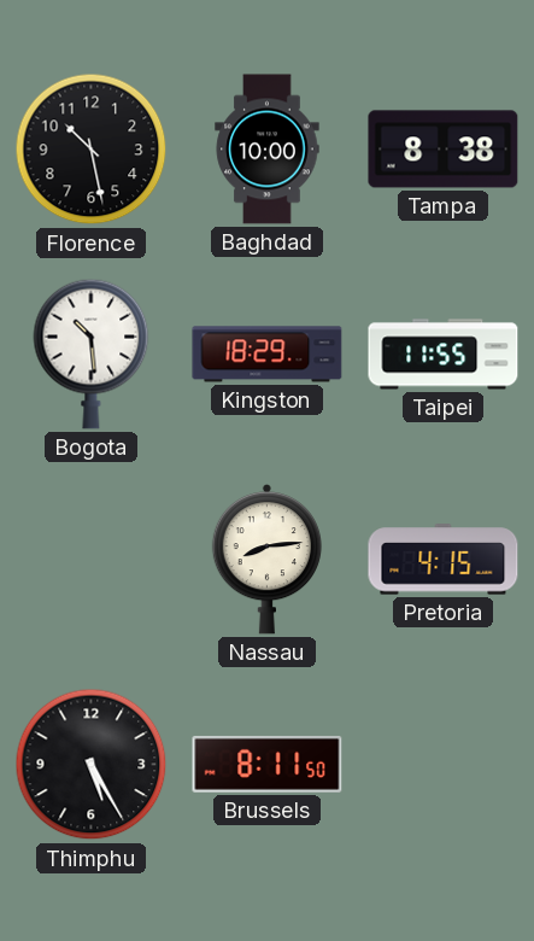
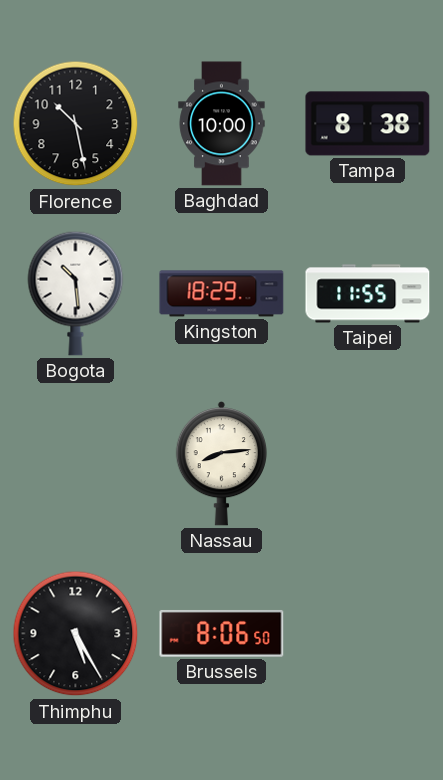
Pretoria: 4:15 -> none (444, 560)
Brussels: 8:11 -> 8:06 (222, 633)
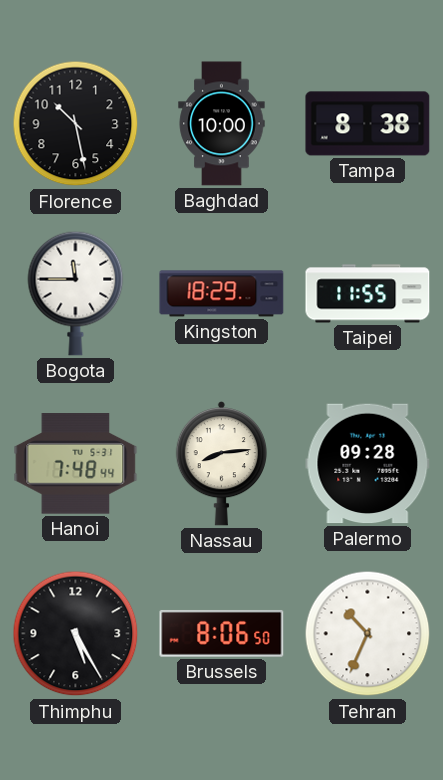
Bogota: 10:29 -> 11:45 (76, 293)
Hanoi: none -> 7:48 (76, 464)
Palermo: none -> 09:28 (368, 464)
Tehran: none -> 10:34 (368, 634)
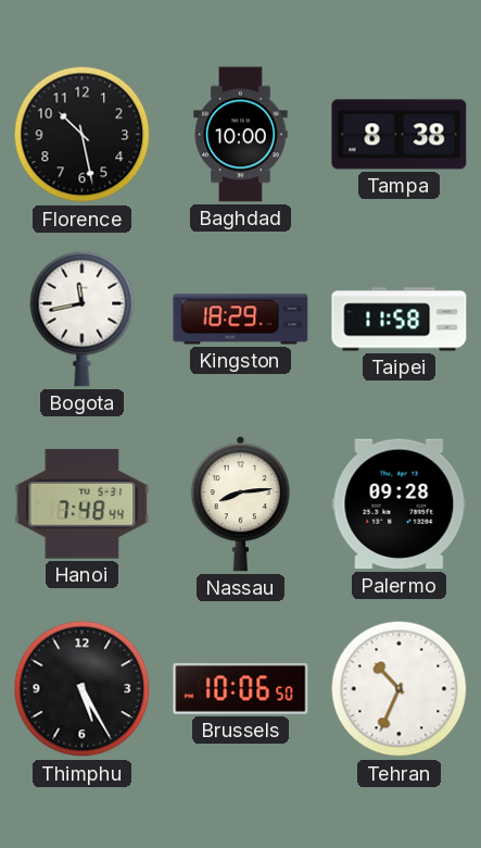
Bogota: 11:45 -> 11:43 (83, 319)
Taipei: 11:55 -> 11:58 (400, 320)
Brussels: 8:06 -> 10:06 (241, 688)
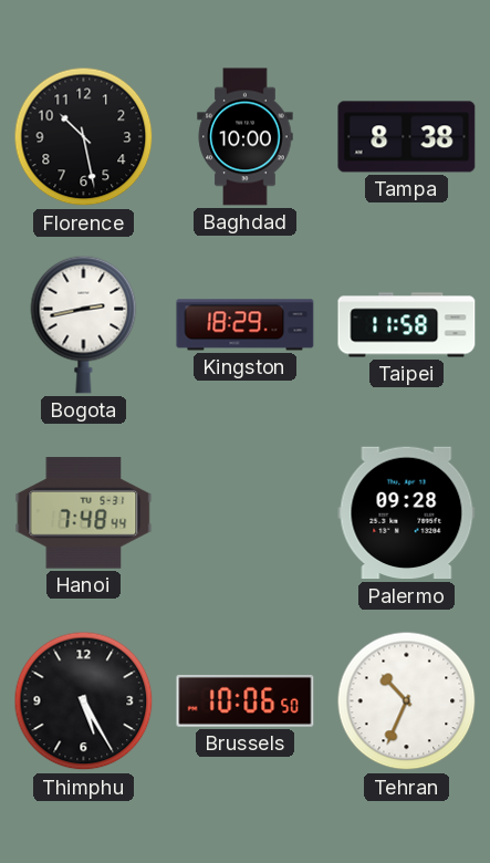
Bogota: 11:43 -> 2:43 (84, 324)
Nassau: 8:14 -> none (240, 504)
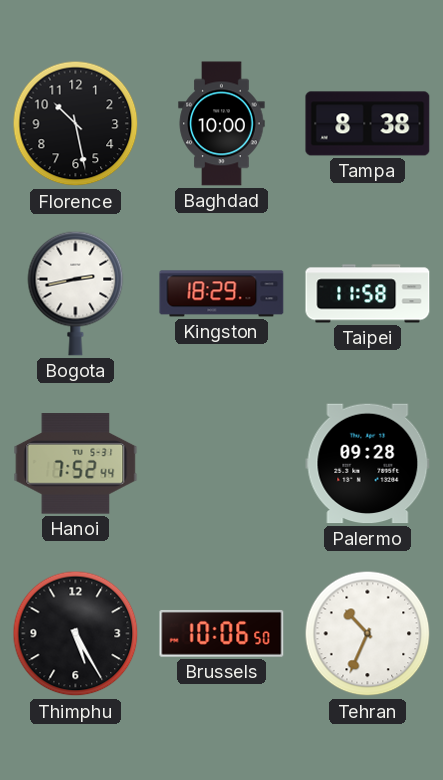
Hanoi: 7:48 -> 7:52 (76, 464)
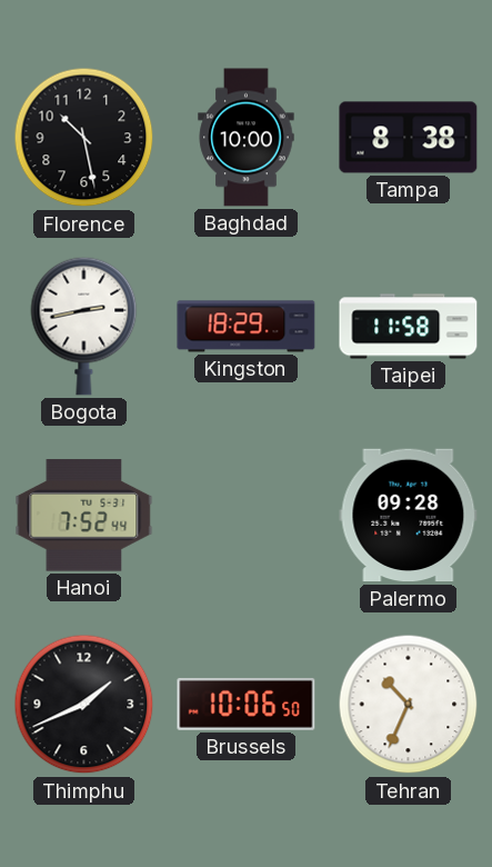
Thimphu: 5:25 -> 1:41 (84, 705)
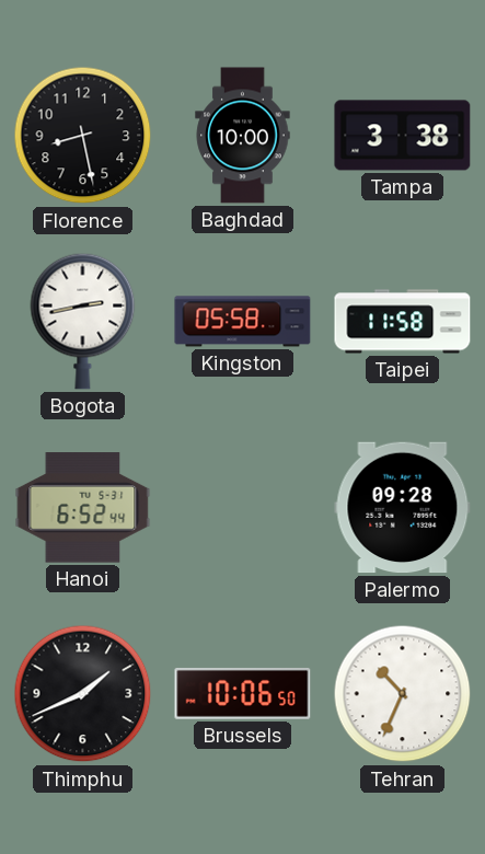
Florence: 10:28 -> 8:28 (83, 136)
Tampa: 8:38 -> 3:38 (403, 136)
Kingston: 18:29 -> 05:58 (243, 322)
Hanoi: 7:52 -> 6:52 (83, 508)
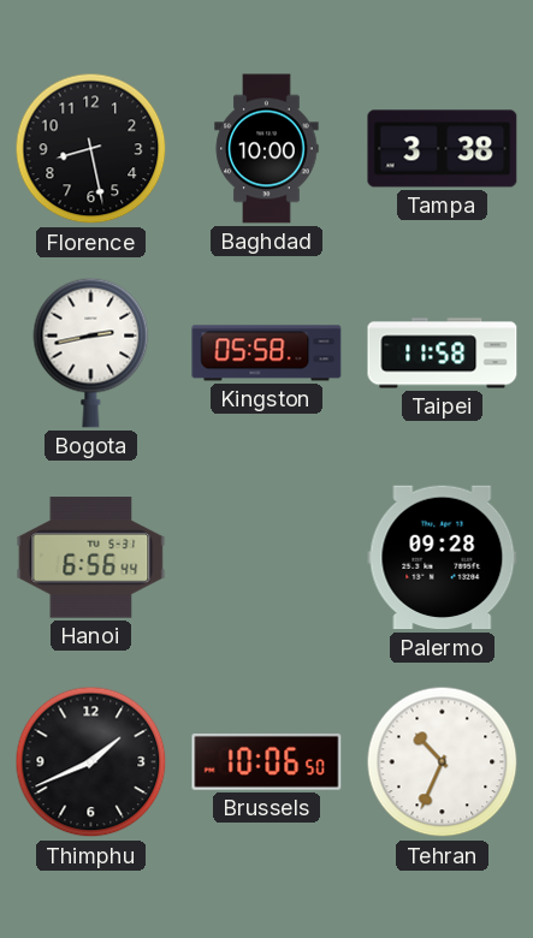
Hanoi: 6:52 -> 6:56 (91, 558)
